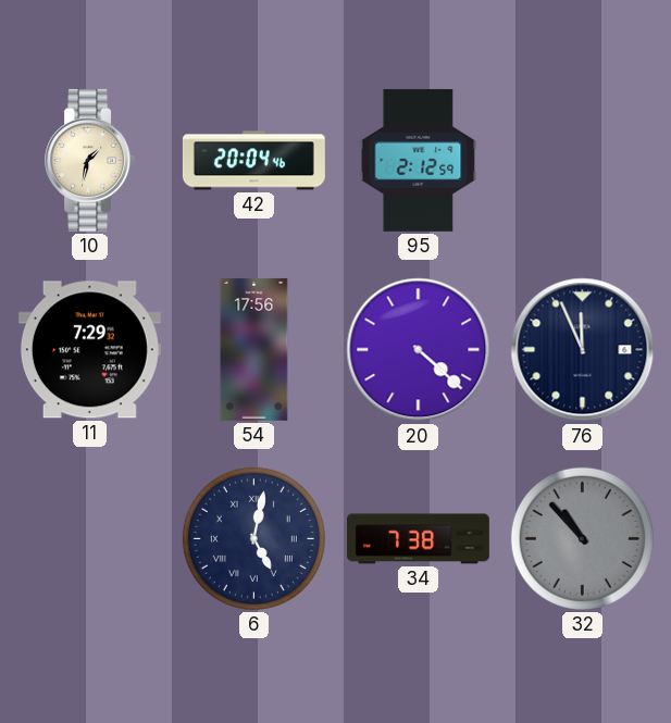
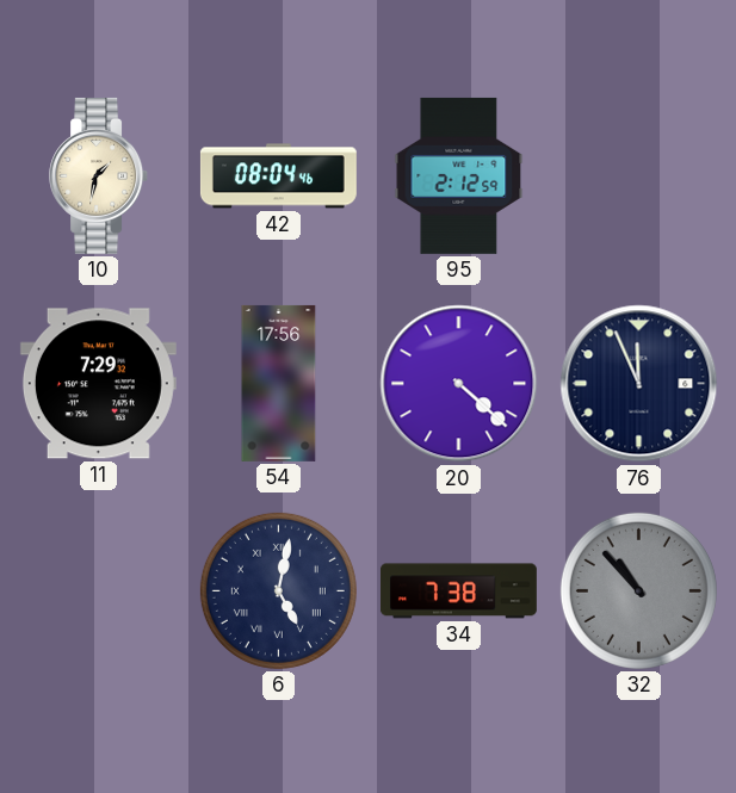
42: 20:04 -> 08:04 (278, 176)
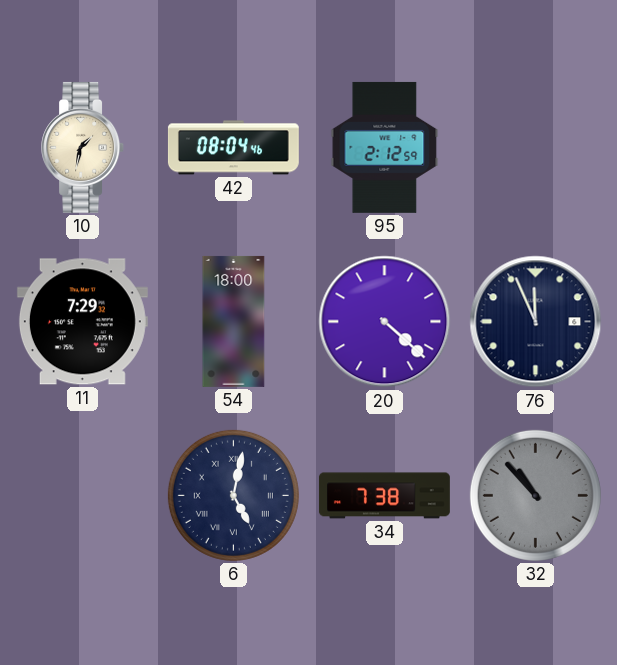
54: 17:56 -> 18:00 (234, 321)
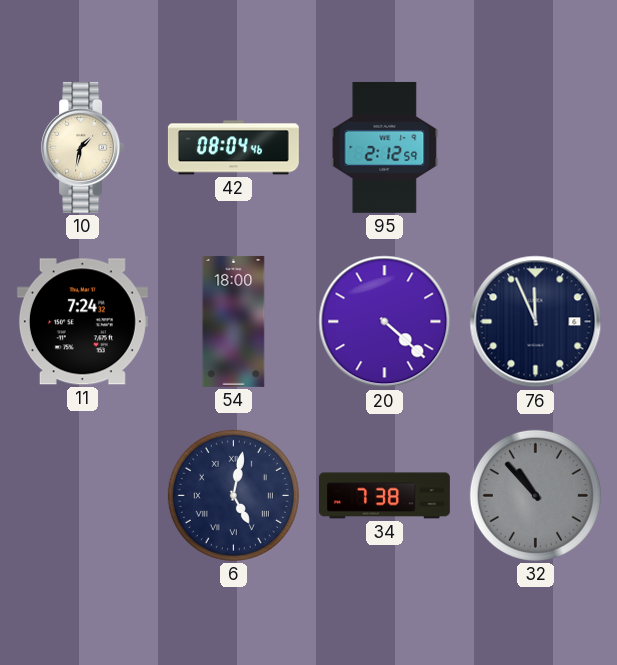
11: 7:29 -> 7:24 (82, 322)
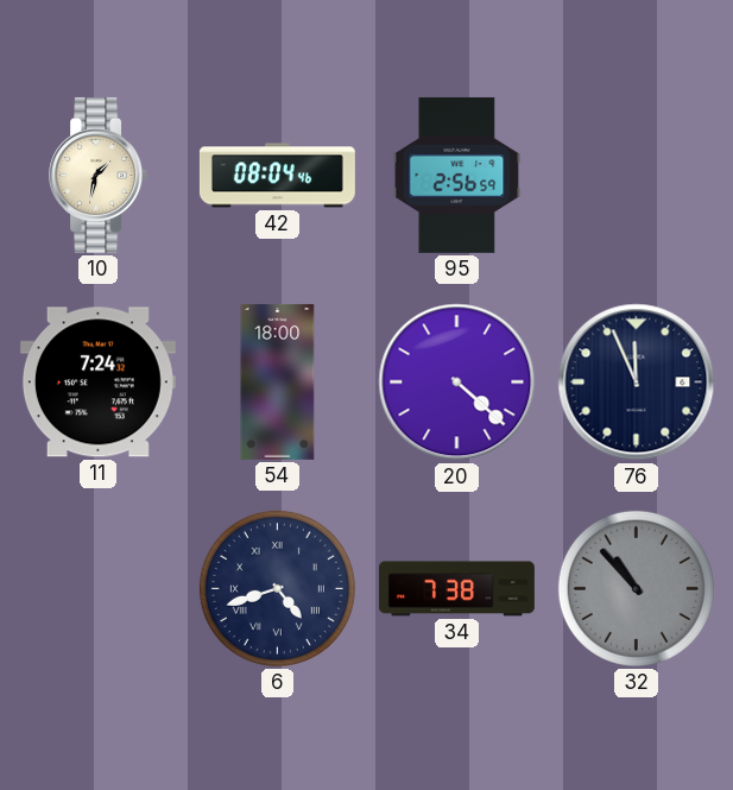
95: 2:12 -> 2:56 (457, 175)
6: 5:02 -> 4:42 (277, 588)
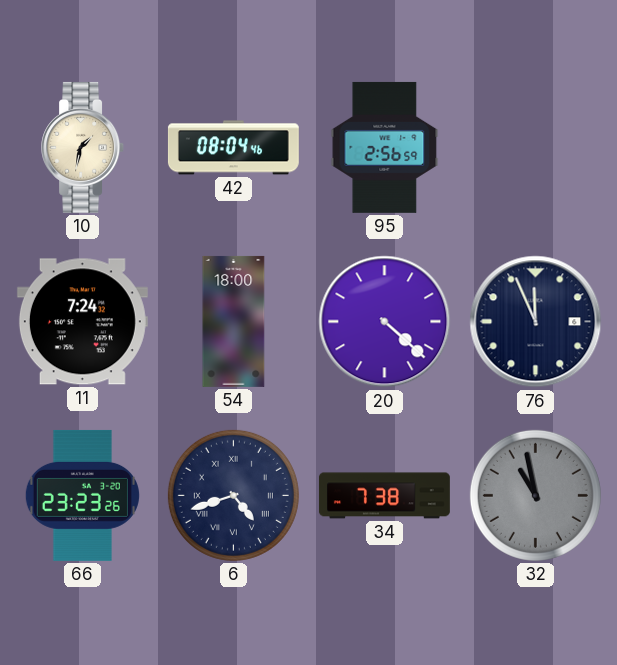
66: none -> 23:23 (82, 495)
32: 10:53 -> 10:58 (535, 495)
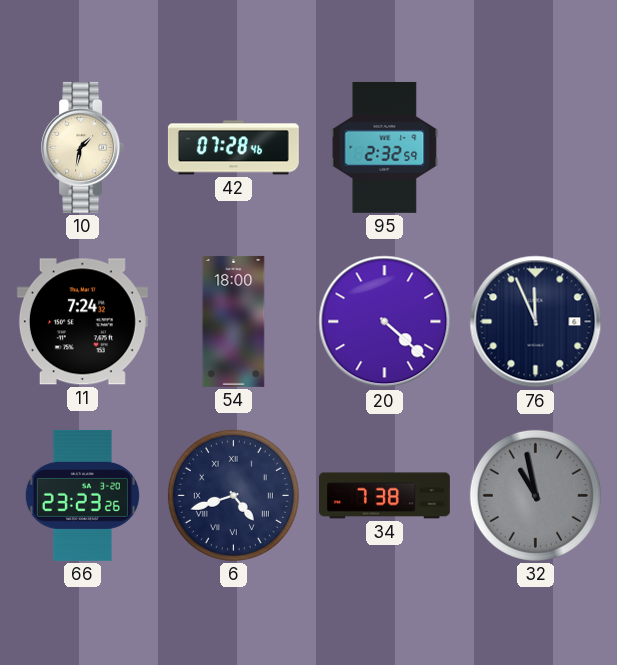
42: 08:04 -> 07:28 (233, 148)
95: 2:56 -> 2:32 (385, 147)
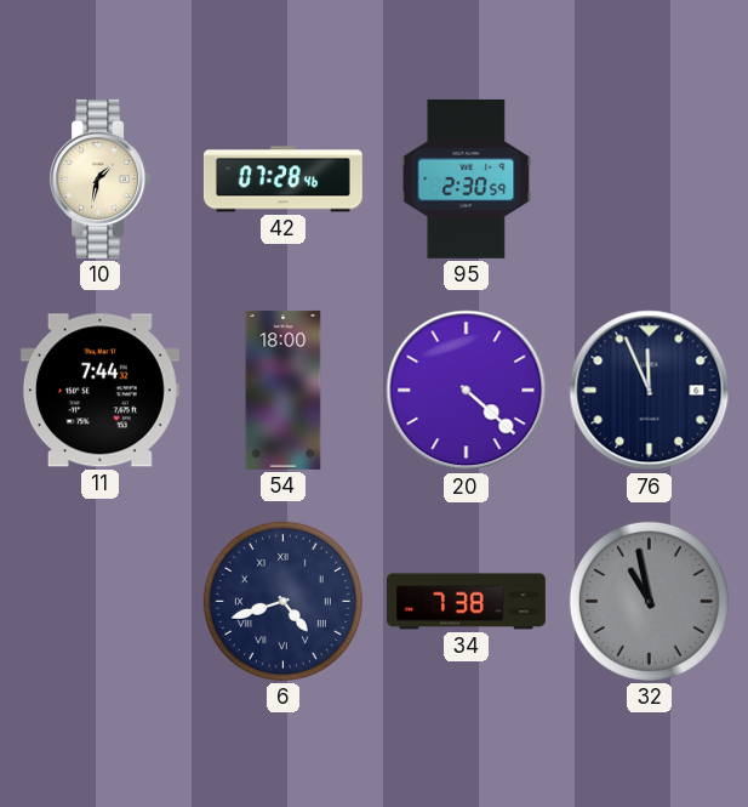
95: 2:32 -> 2:30 (467, 178)
11: 7:24 -> 7:44 (99, 391)
66: 23:23 -> none (82, 495)
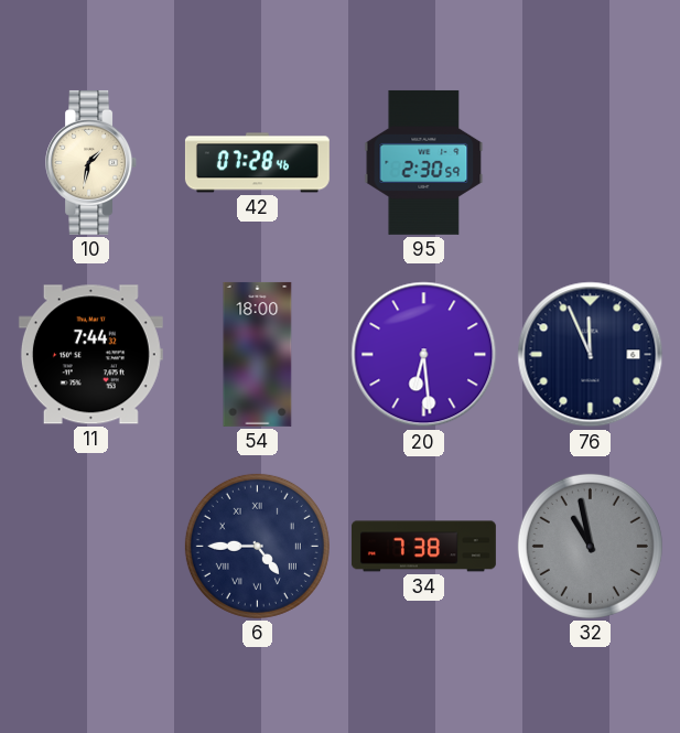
20: 4:22 -> 6:29 (424, 355)
6: 4:42 -> 4:45 (257, 546)
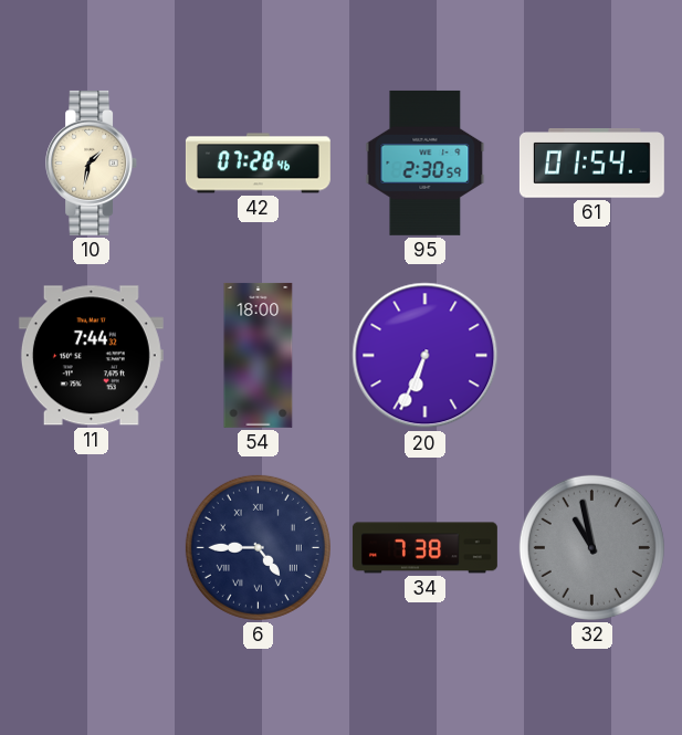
61: none -> 01:54 (591, 164)
20: 6:29 -> 6:34 (426, 356)
76: 11:56 -> none (591, 355)
